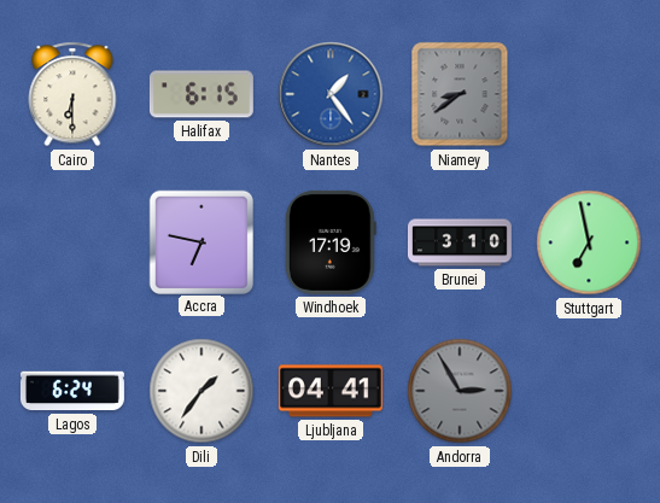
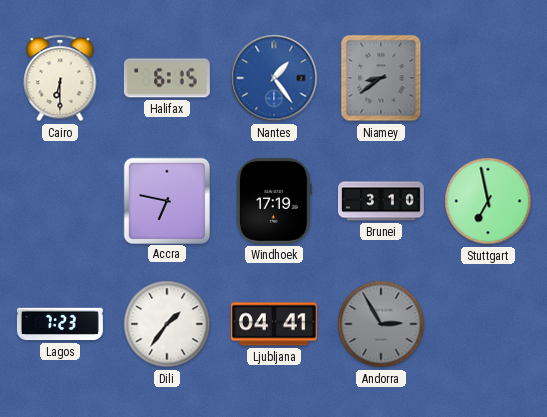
Lagos: 6:24 -> 7:23 (60, 324)
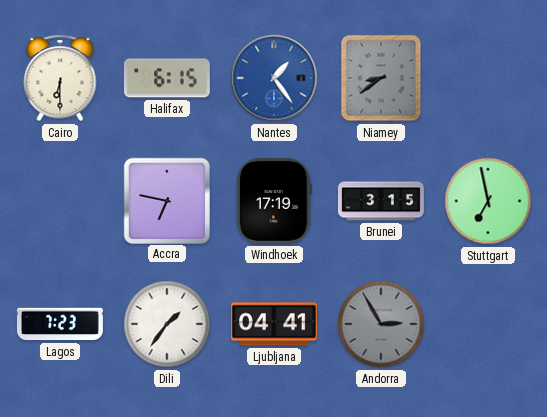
Brunei: 3:10 -> 3:15 (382, 201)
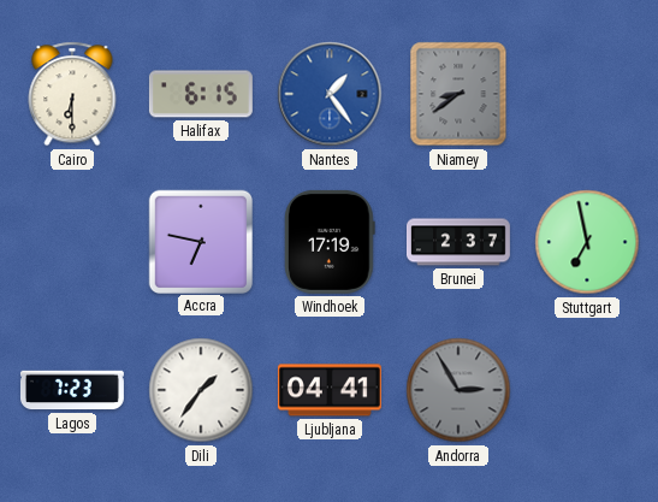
Brunei: 3:15 -> 2:37 (460, 242)
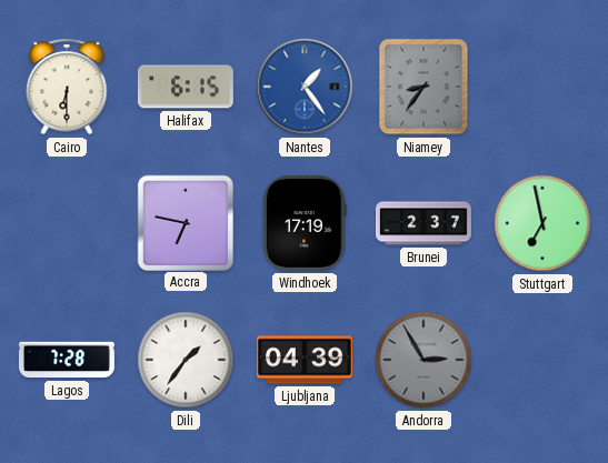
Niamey: 8:39 -> 8:36 (423, 87)
Lagos: 7:23 -> 7:28 (67, 360)
Ljubljana: 04:41 -> 04:39 (305, 360)
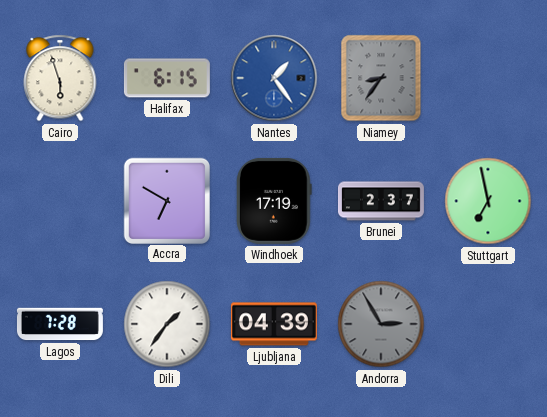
Cairo: 6:30 -> 5:57 (60, 78)
Accra: 6:47 -> 6:50 (166, 200)
